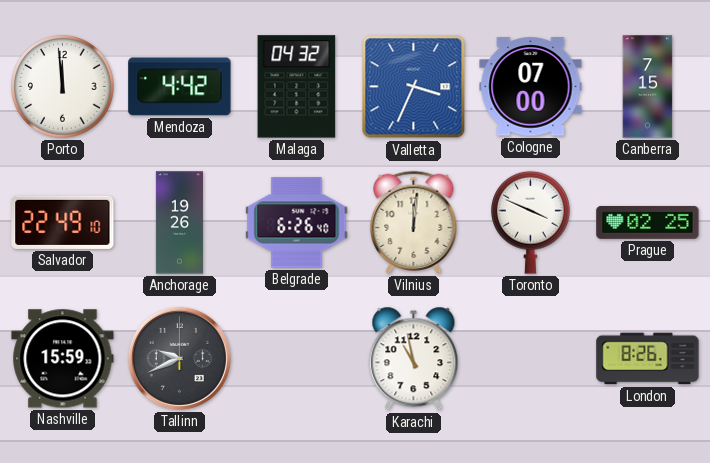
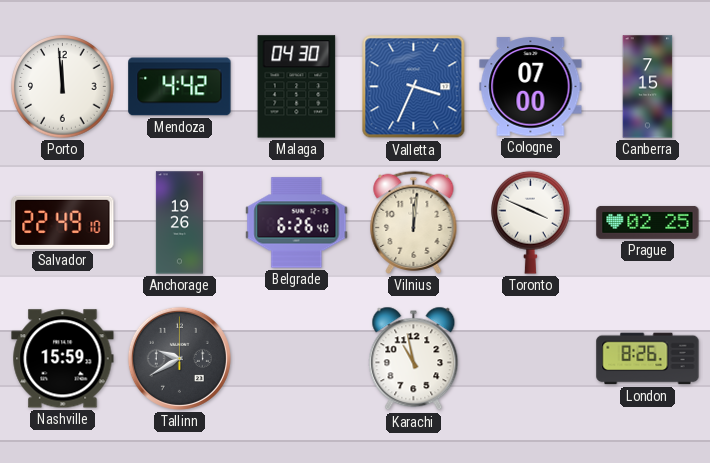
Malaga: 04:32 -> 04:30 (297, 87)
Tallinn: 9:41 -> 9:40 (179, 358)
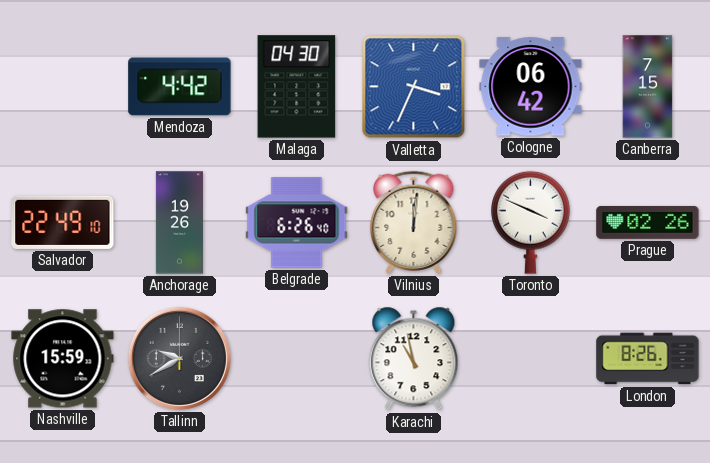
Porto: 11:59 -> none (63, 87)
Cologne: 07:00 -> 06:42 (531, 87)
Prague: 02:25 -> 02:26 (648, 223)
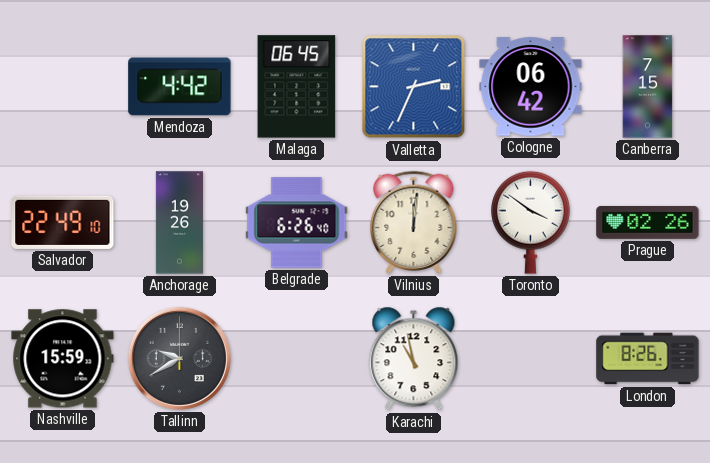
Malaga: 04:30 -> 06:45 (297, 87)
Valletta: 3:34 -> 2:34 (414, 87)
Toronto: 3:49 -> 3:51 (531, 222)
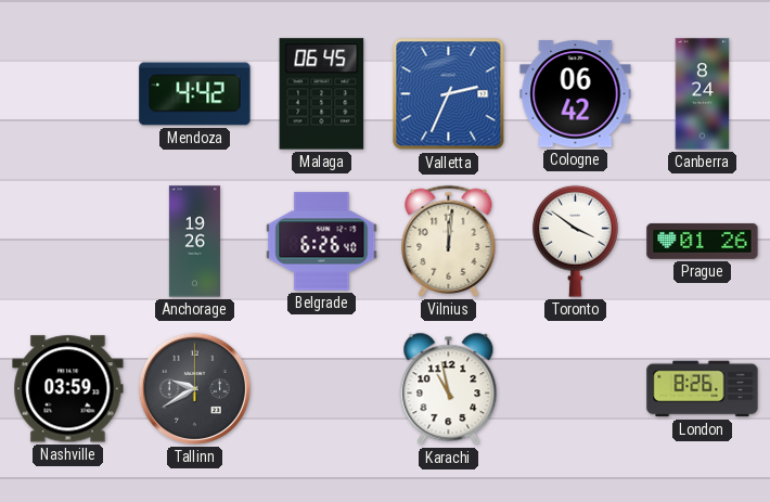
Canberra: 7:15 -> 8:24 (703, 94)
Salvador: 22:49 -> none (63, 222)
Prague: 02:26 -> 01:26 (703, 242)
Nashville: 15:59 -> 03:59 (68, 389)
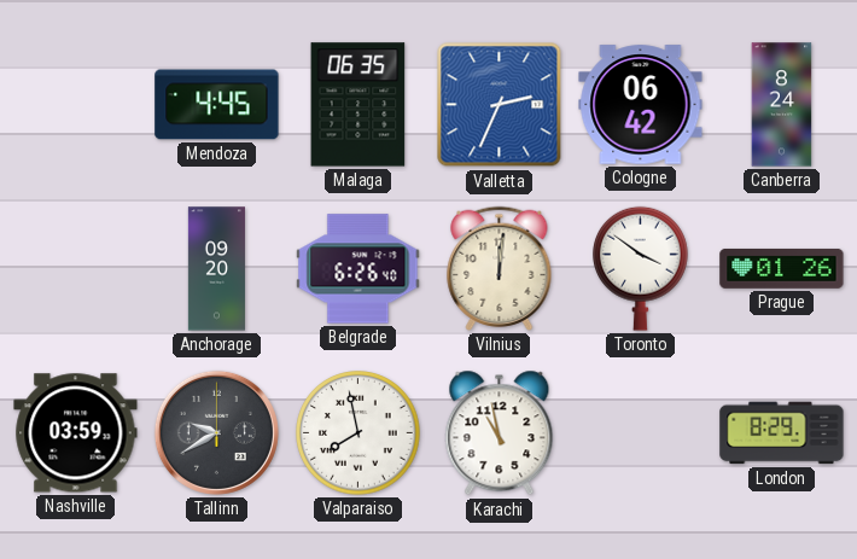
Mendoza: 4:42 -> 4:45 (217, 105)
Malaga: 06:45 -> 06:35 (358, 105)
Anchorage: 19:26 -> 09:20 (216, 269)
Valparaiso: none -> 7:58 (358, 433)
London: 8:26 -> 8:29 (782, 433)
